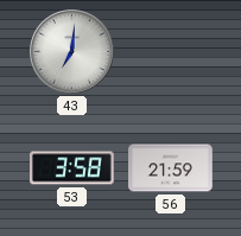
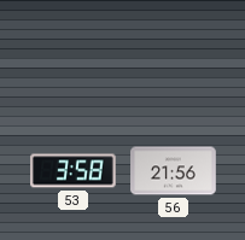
43: 7:01 -> none (72, 52)
56: 21:59 -> 21:56 (174, 171)
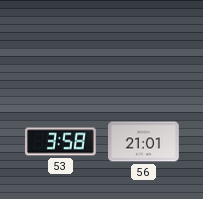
56: 21:56 -> 21:01 (144, 142)
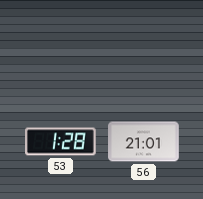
53: 3:58 -> 1:28 (61, 142)
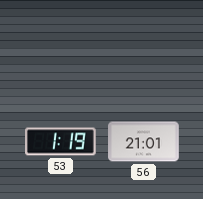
53: 1:28 -> 1:19 (61, 142)
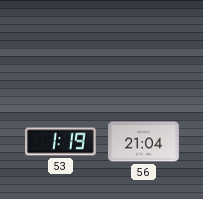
56: 21:01 -> 21:04 (144, 142)
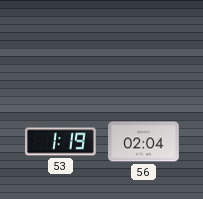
56: 21:04 -> 02:04 (144, 142)
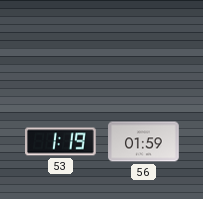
56: 02:04 -> 01:59 (144, 142)
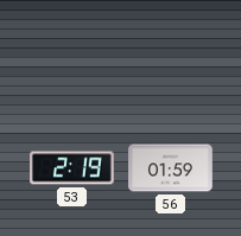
53: 1:19 -> 2:19 (72, 168)
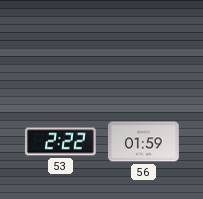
53: 2:19 -> 2:22 (61, 142)
